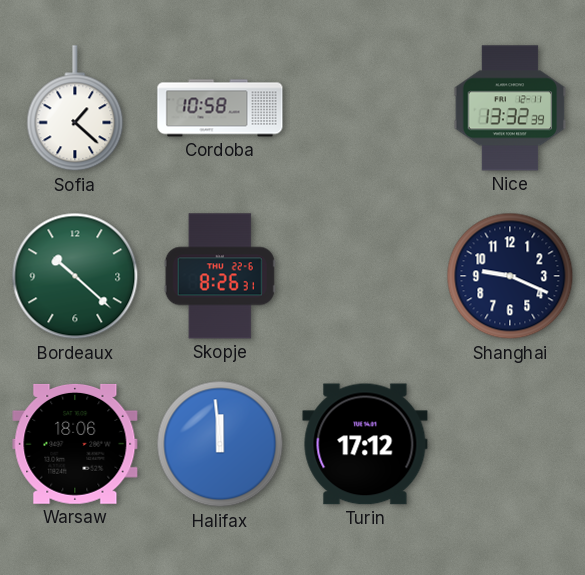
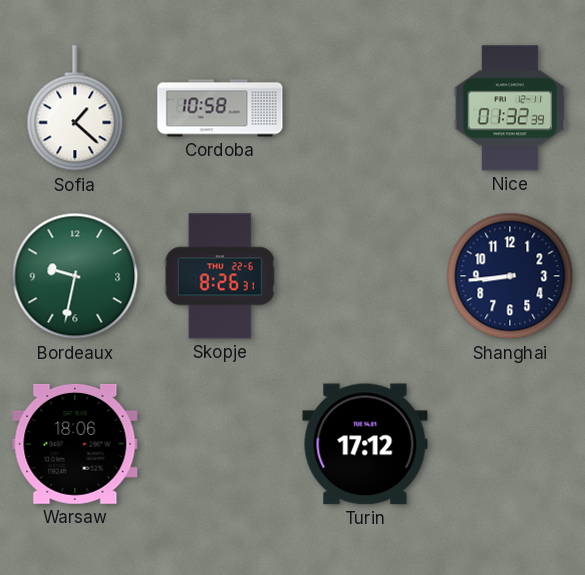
Nice: 13:32 -> 01:32 (510, 108)
Bordeaux: 10:22 -> 9:32 (75, 276)
Shanghai: 9:19 -> 8:44 (510, 276)
Halifax: 11:59 -> none (220, 444)
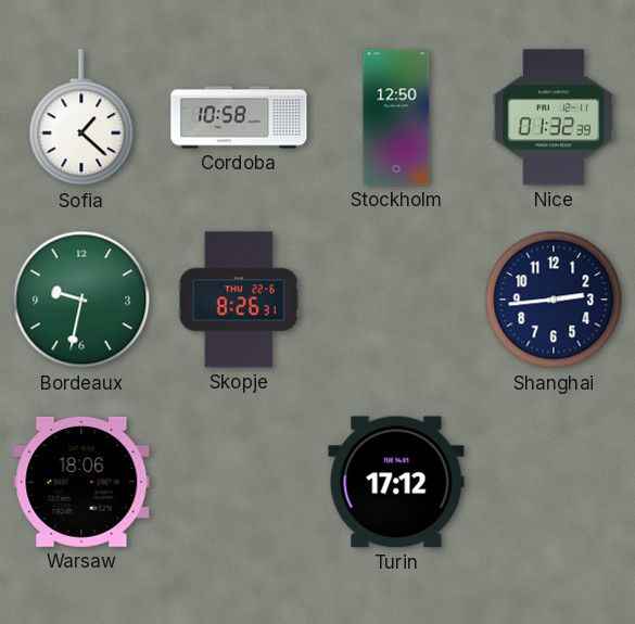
Stockholm: none -> 12:50 (396, 117)
Shanghai: 8:44 -> 2:44 (554, 300)
